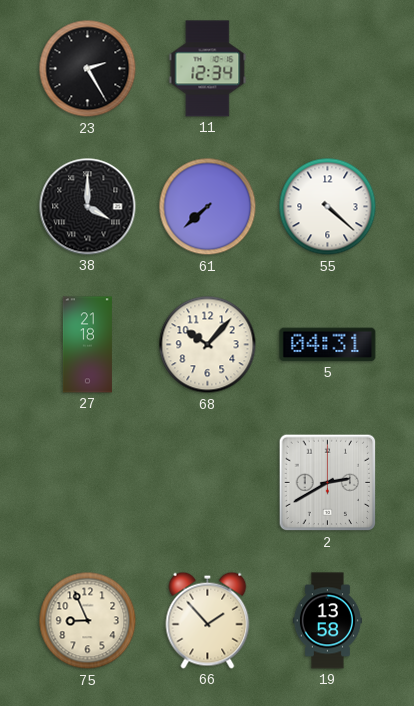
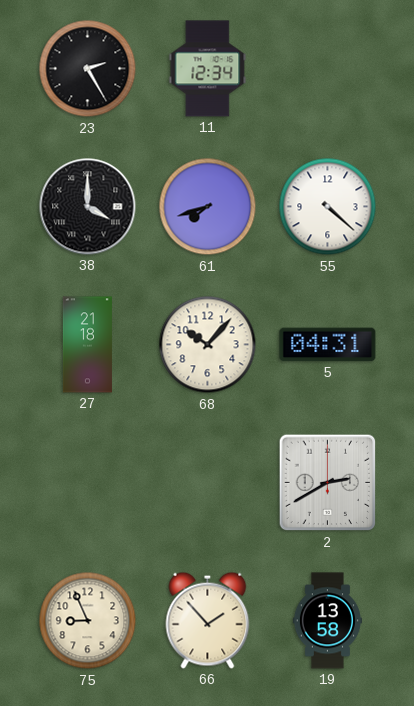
61: 7:38 -> 7:42 (208, 207)
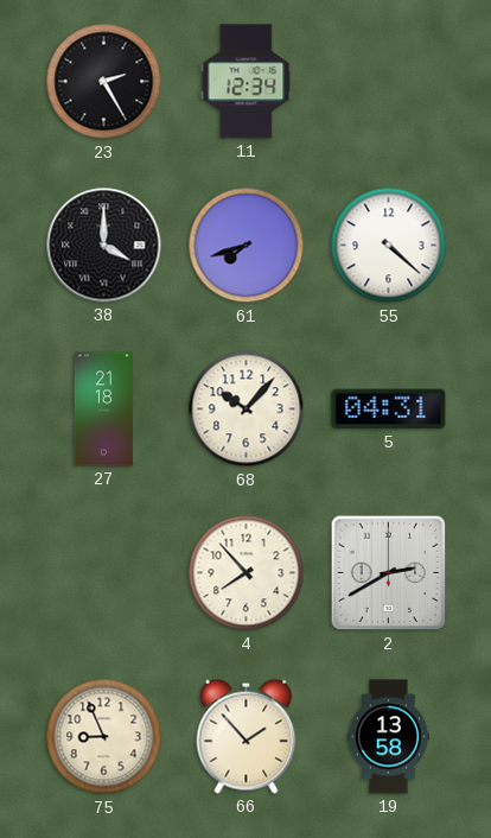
4: none -> 7:53 (247, 573)
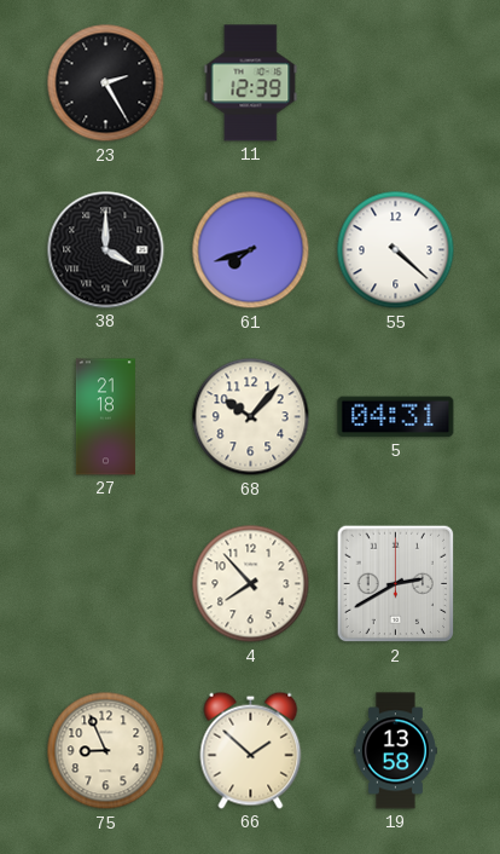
11: 12:34 -> 12:39 (251, 83)
66: 1:53 -> 1:52 (251, 750)
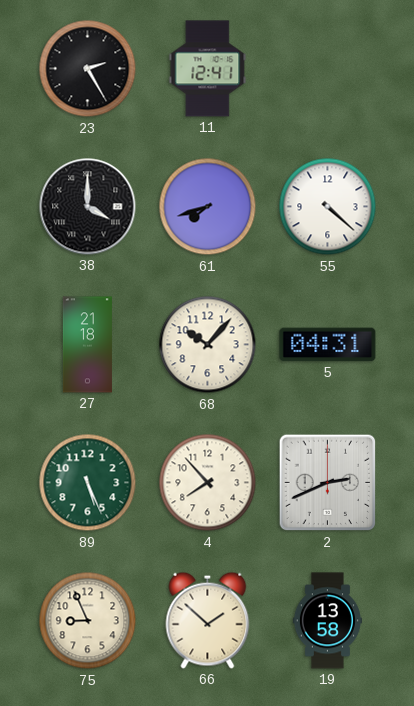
11: 12:39 -> 12:41 (208, 69)
89: none -> 5:26 (88, 483)
2: 2:40 -> 2:41 (328, 483)
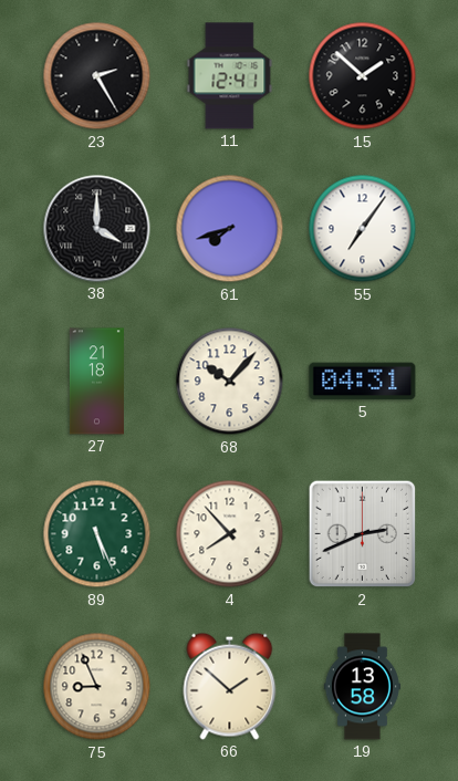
15: none -> 1:52 (363, 76)
55: 4:22 -> 7:06 (363, 229)
